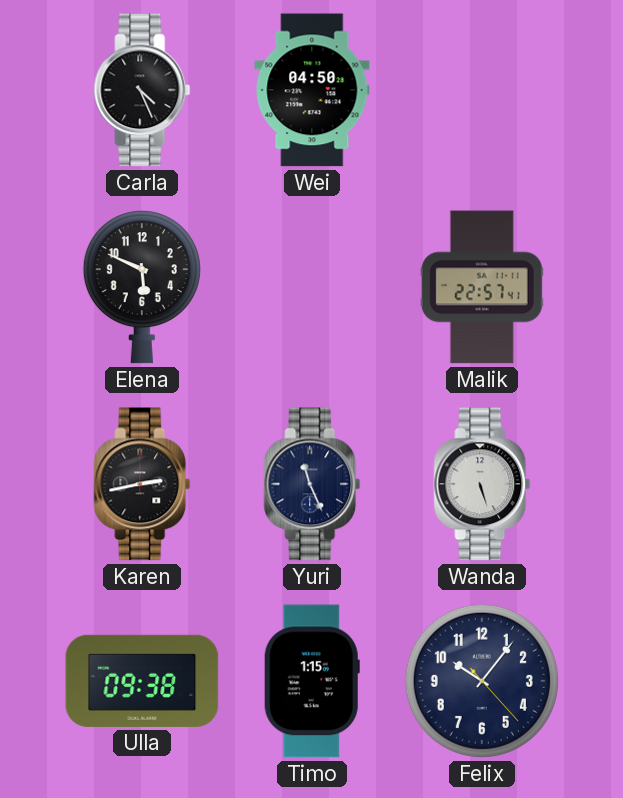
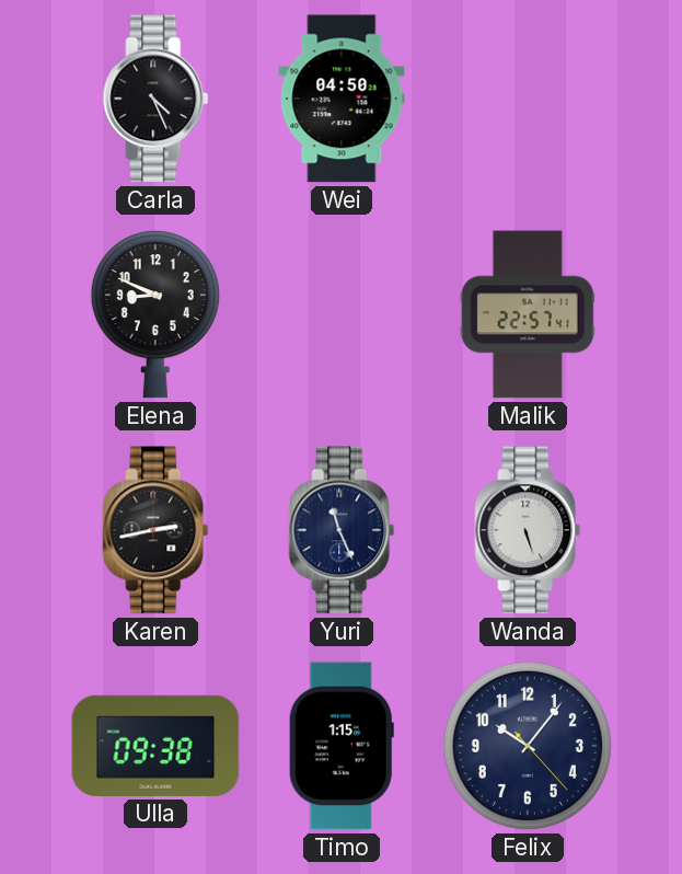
Elena: 5:49 -> 8:49 (155, 314)
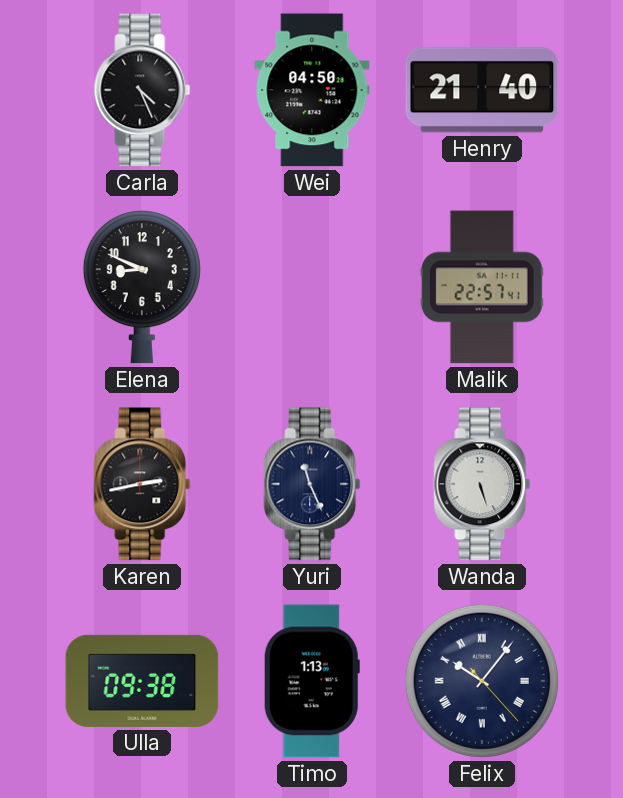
Henry: none -> 21:40 (482, 90)
Timo: 1:15 -> 1:13 (312, 681)
Felix numerals: Arabic -> Roman (482, 681)
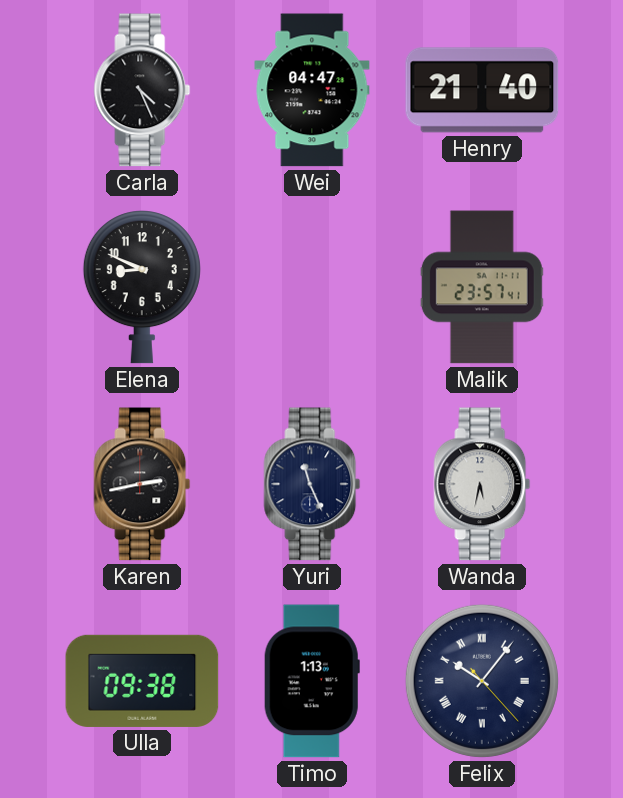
Wei: 04:50 -> 04:47 (312, 90)
Malik: 22:57 -> 23:57 (482, 287)
Wanda: 5:27 -> 5:32 (482, 484)
